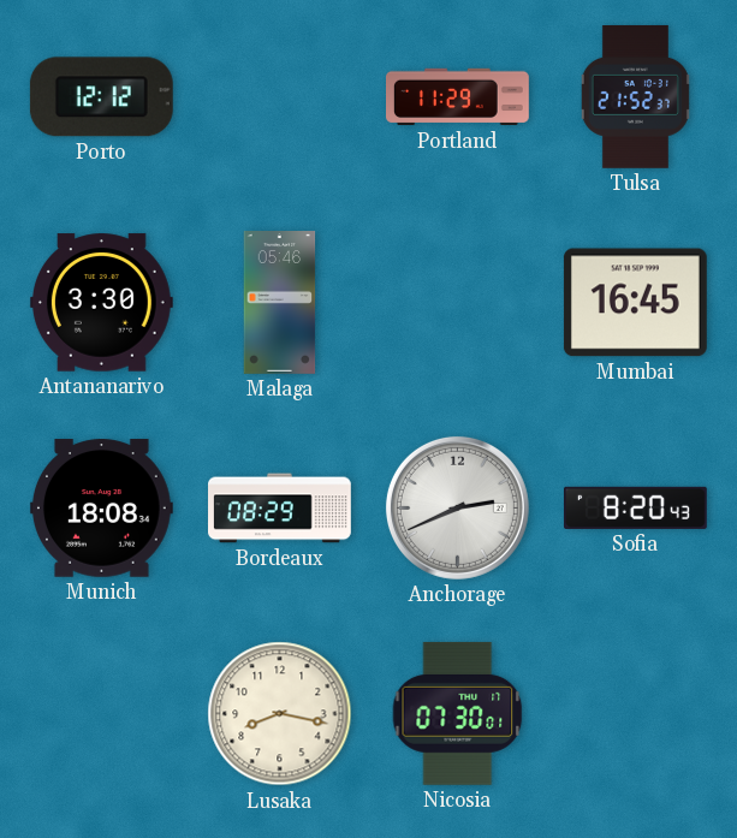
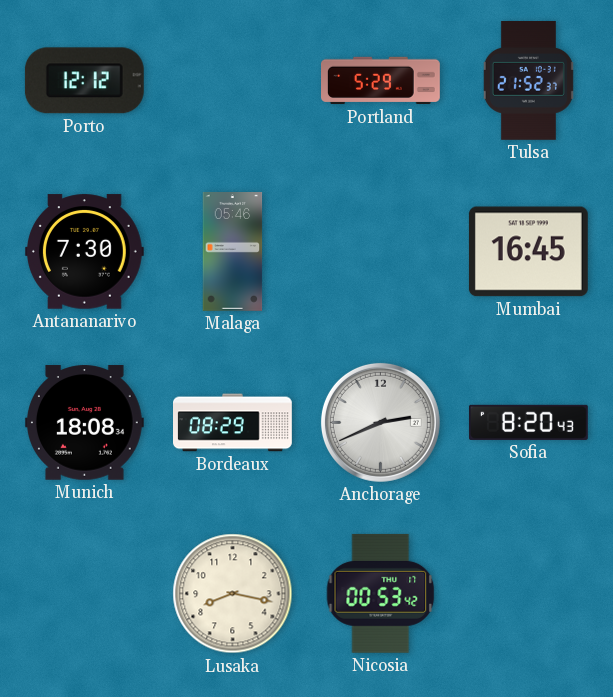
Portland: 11:29 -> 5:29 (381, 81)
Antananarivo: 3:30 -> 7:30 (84, 252)
Nicosia: 07:30 -> 00:53 (381, 593)
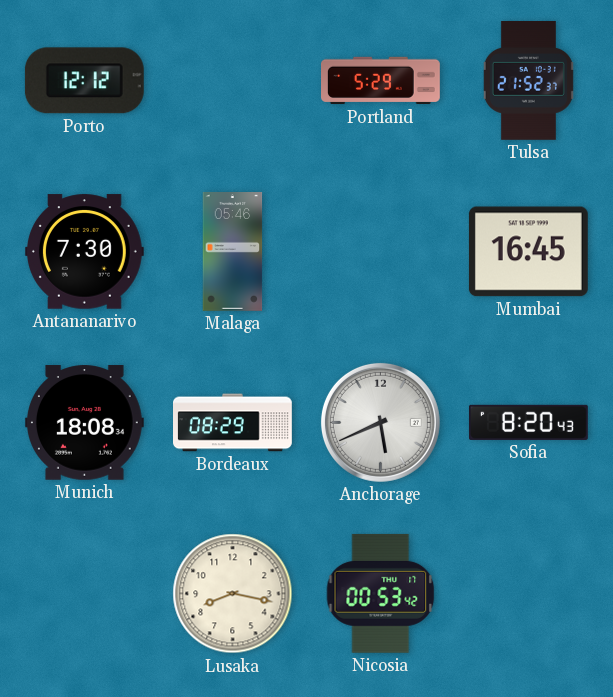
Anchorage: 2:41 -> 5:41 (380, 422)
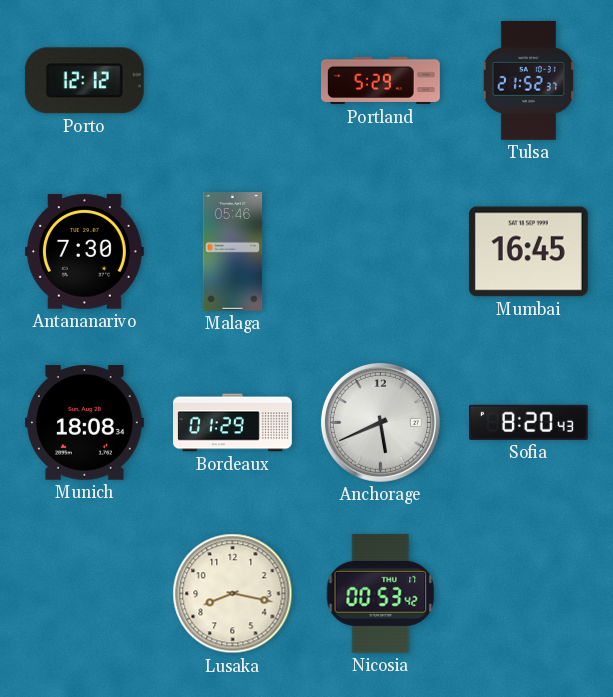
Bordeaux: 08:29 -> 01:29 (233, 423)
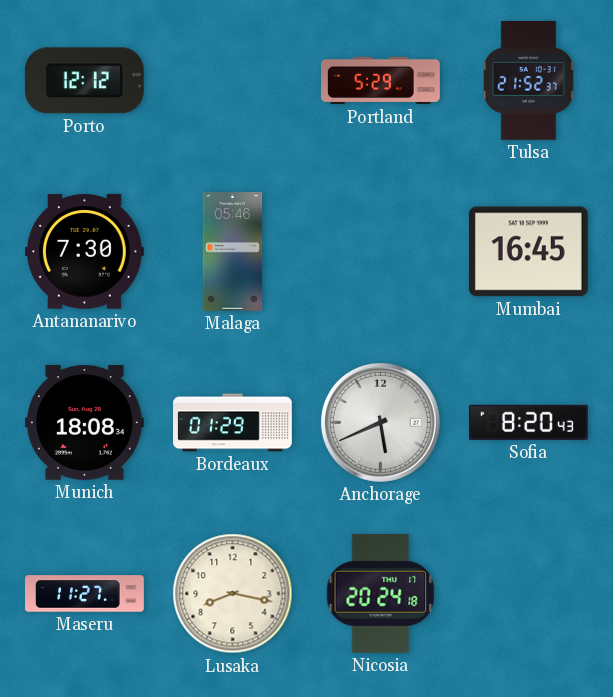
Maseru: none -> 11:27 (85, 594)
Nicosia: 00:53 -> 20:24 (381, 593)
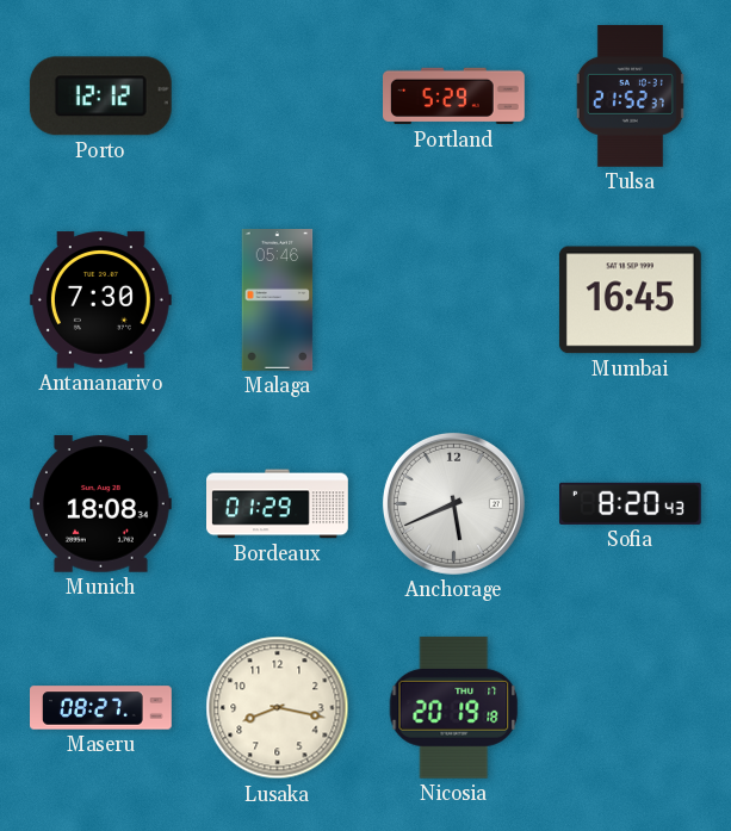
Maseru: 11:27 -> 08:27 (101, 708)
Nicosia: 20:24 -> 20:19 (454, 707)
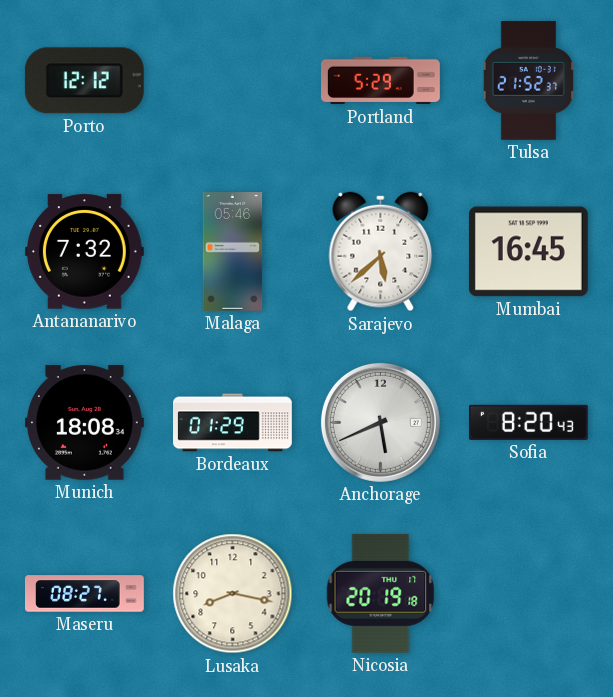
Antananarivo: 7:30 -> 7:32 (84, 252)
Sarajevo: none -> 5:38 (381, 252)
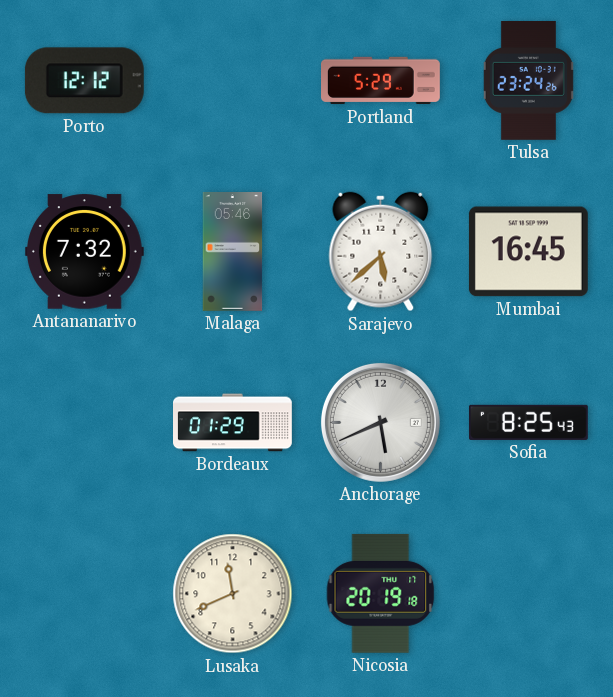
Tulsa: 21:52 -> 23:24 (528, 80)
Munich: 18:08 -> none (84, 423)
Sofia: 8:20 -> 8:25 (528, 422)
Maseru: 08:27 -> none (85, 594)
Lusaka: 8:17 -> 11:41 (233, 594)
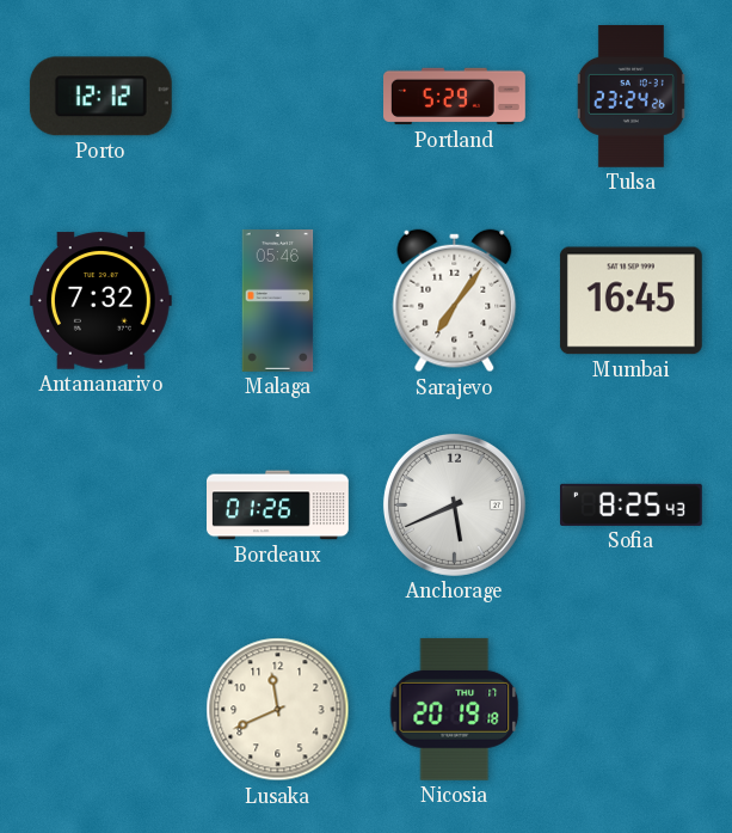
Sarajevo: 5:38 -> 7:06 (455, 301)
Bordeaux: 01:29 -> 01:26 (278, 506)
